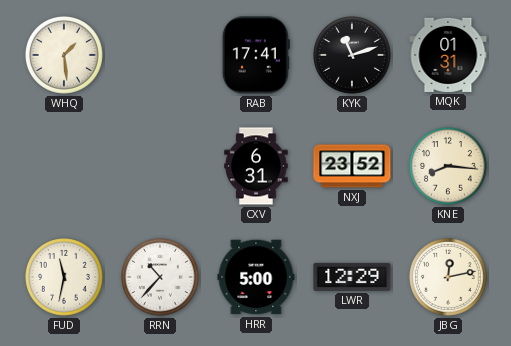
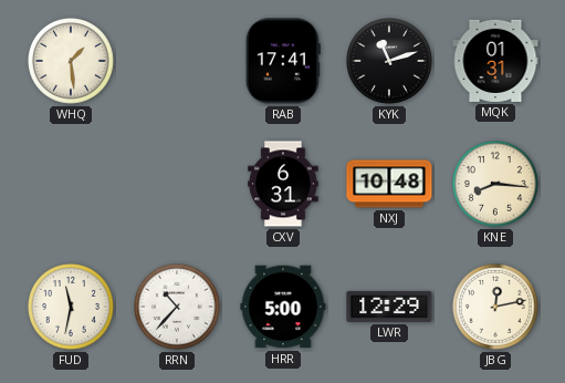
NXJ: 23:52 -> 10:48 (389, 184)
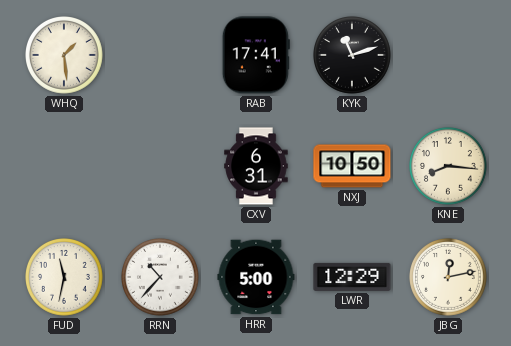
MQK: 01:31 -> none (495, 61)
NXJ: 10:48 -> 10:50 (352, 166)
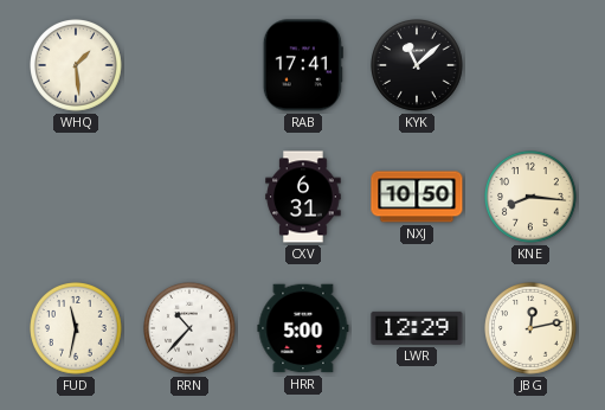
KYK: 11:12 -> 11:08 (418, 66)
